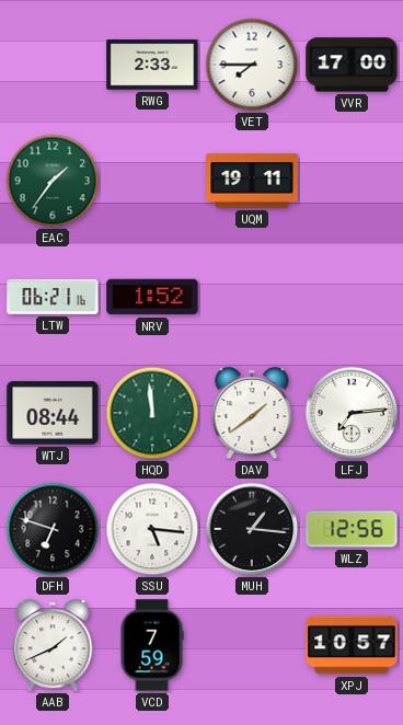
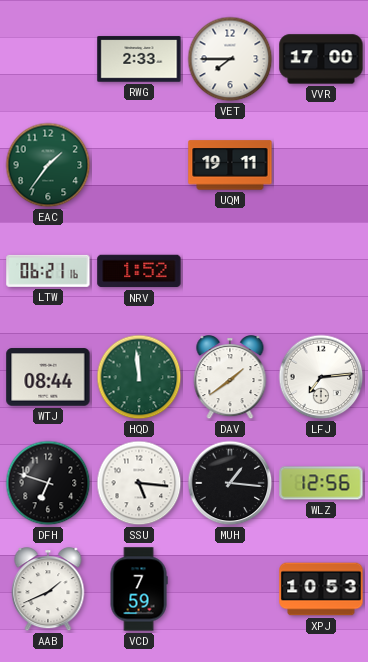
XPJ: 10:57 -> 10:53 (321, 589)
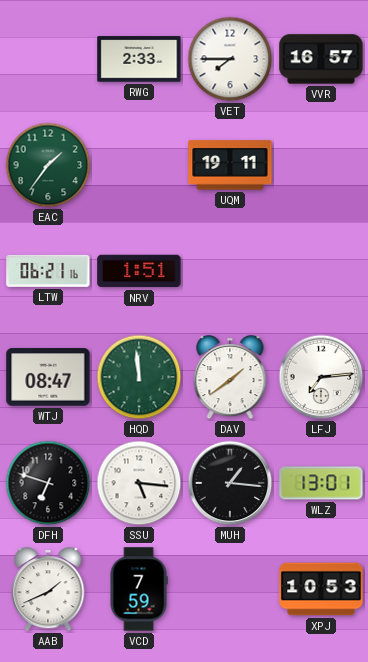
VVR: 17:00 -> 16:57 (321, 59)
NRV: 1:52 -> 1:51 (139, 271)
WTJ: 08:44 -> 08:47 (48, 377)
WLZ: 12:56 -> 13:01 (321, 483)
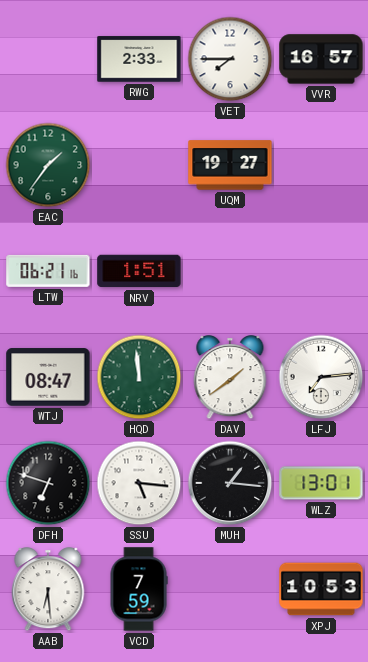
UQM: 19:11 -> 19:27 (230, 165)
AAB: 1:41 -> 6:29 (48, 590)
